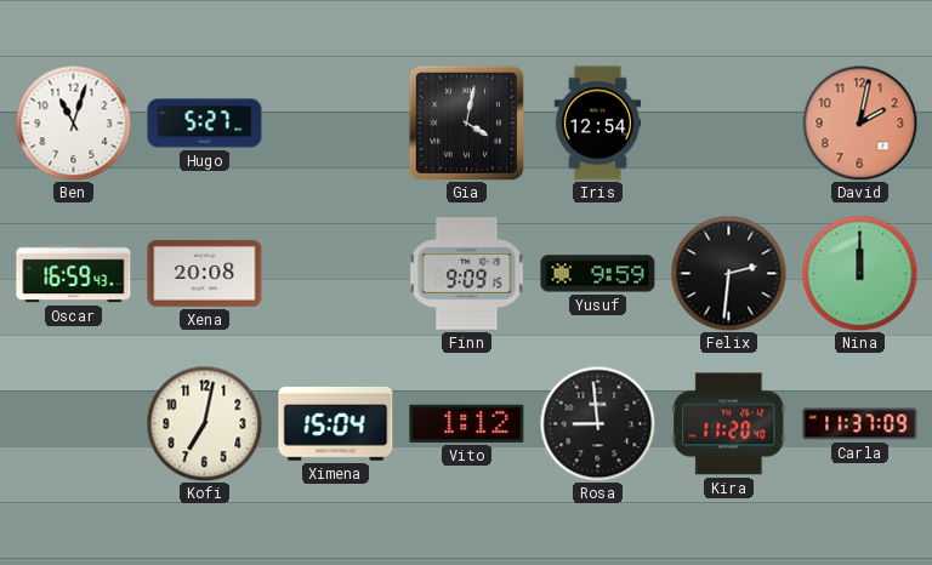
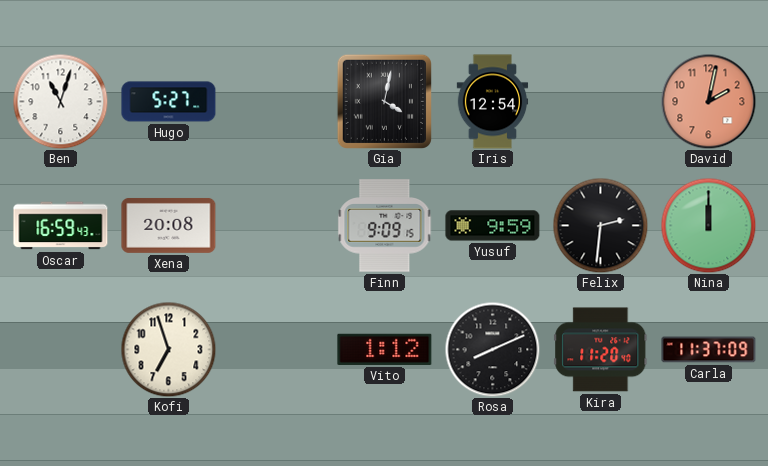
Kofi: 7:02 -> 6:57 (168, 349)
Ximena: 15:04 -> none (336, 423)
Rosa: 8:59 -> 8:11 (492, 349)
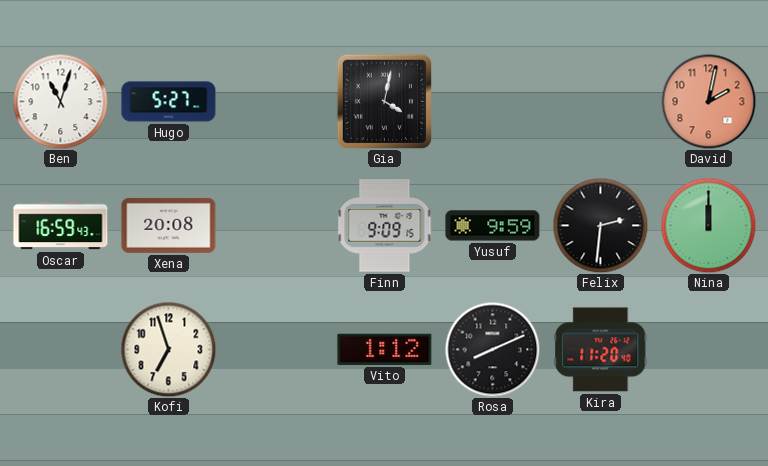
Iris: 12:54 -> none (493, 102)
Carla: 11:37 -> none (709, 350)
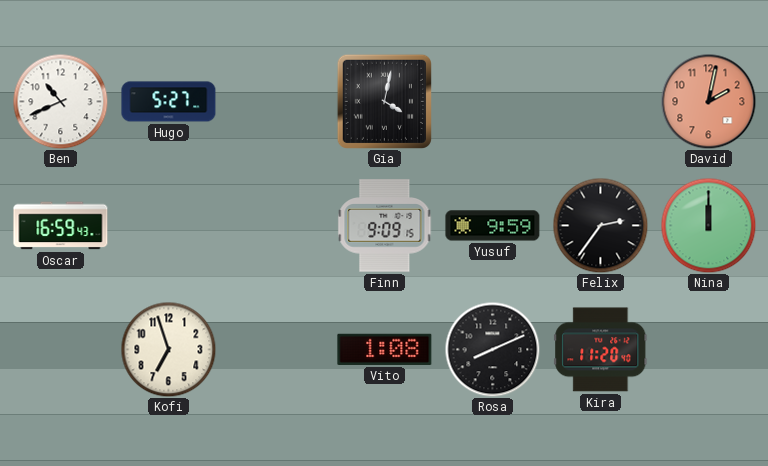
Ben: 11:03 -> 10:41 (60, 101)
Xena: 20:08 -> none (169, 225)
Felix: 2:31 -> 2:36 (600, 225)
Vito: 1:12 -> 1:08 (385, 349)
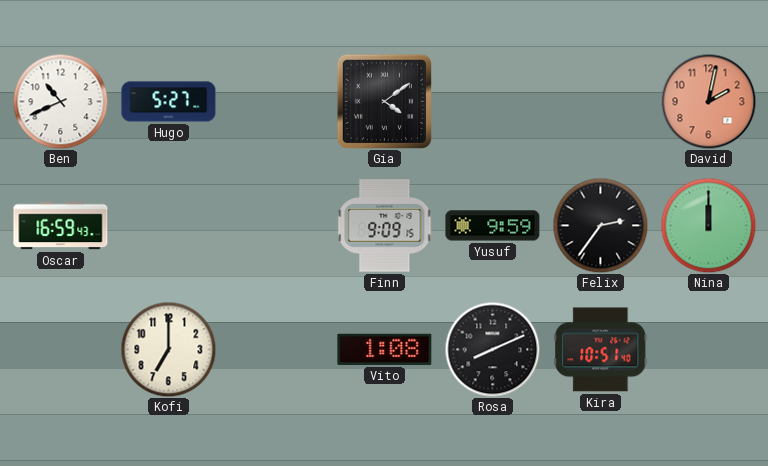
Gia: 4:02 -> 4:09 (384, 101)
Kofi: 6:57 -> 7:00 (168, 349)
Kira: 11:20 -> 10:51 (601, 350)
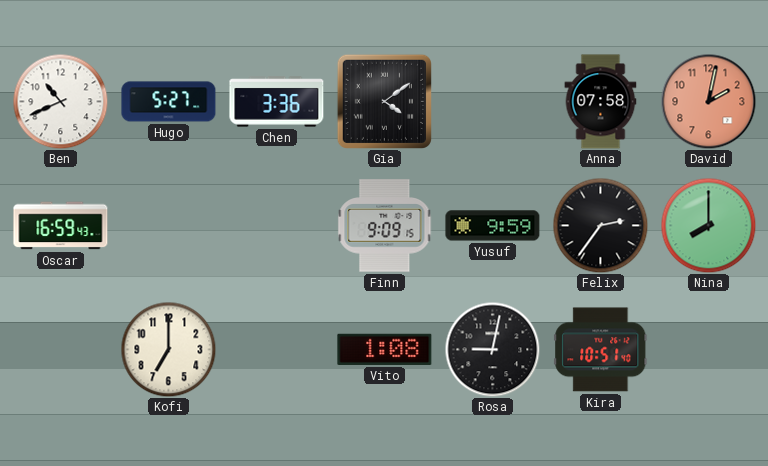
Chen: none -> 3:36 (277, 102)
Anna: none -> 07:58 (601, 102)
Nina: 12:00 -> 8:00 (708, 225)
Rosa: 8:11 -> 9:02 (492, 349)
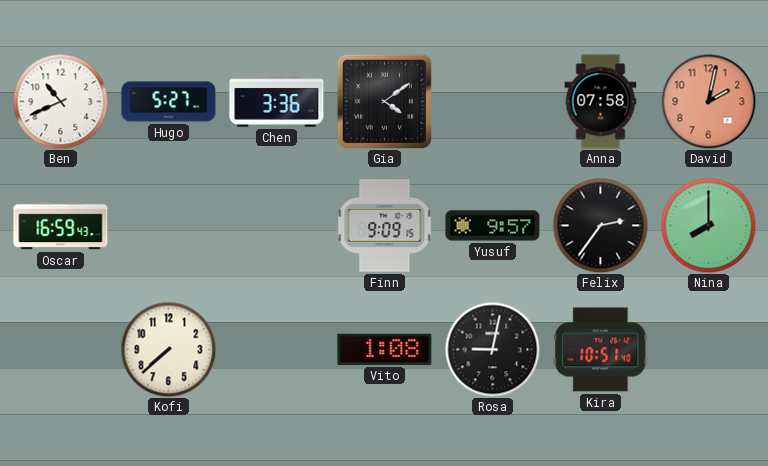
Yusuf: 9:59 -> 9:57 (493, 226)
Kofi: 7:00 -> 7:38 (168, 349)
